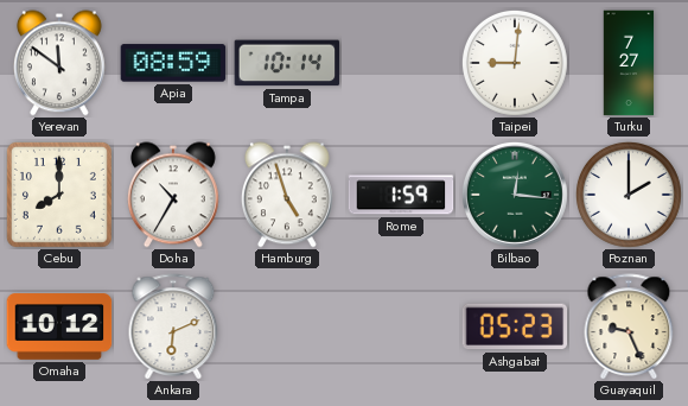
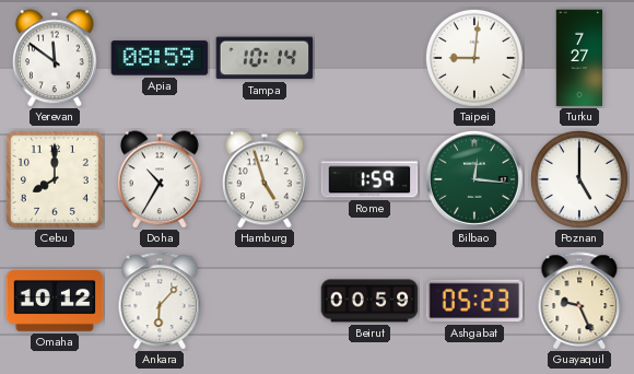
Poznan: 2:00 -> 5:00 (579, 179)
Ankara: 6:11 -> 6:07 (160, 301)
Beirut: none -> 00:59 (369, 301)
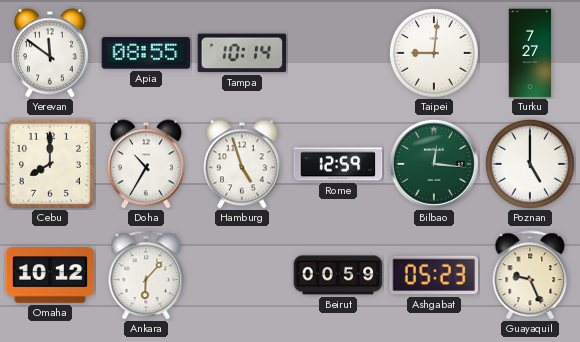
Apia: 08:59 -> 08:55 (146, 53)
Rome: 1:59 -> 12:59 (338, 164)
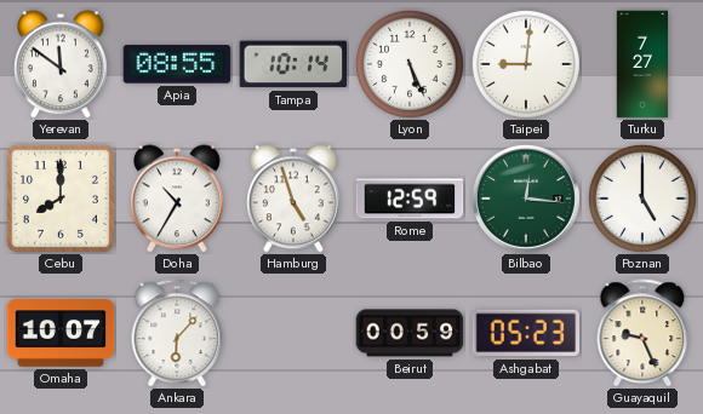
Lyon: none -> 5:26 (410, 64)
Omaha: 10:12 -> 10:07 (61, 333)
